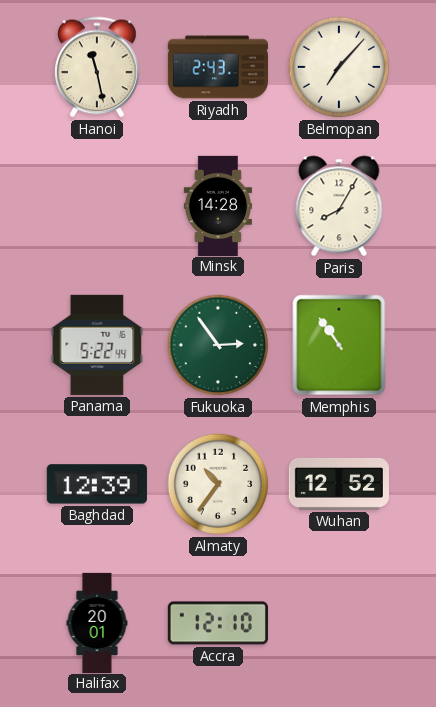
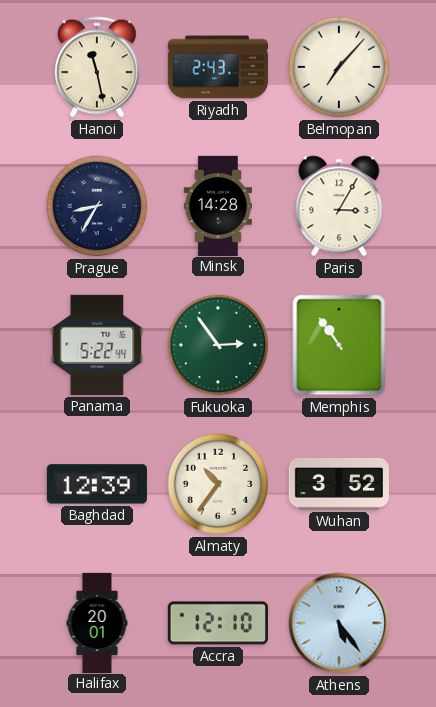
Prague: none -> 8:35 (97, 206)
Paris: 8:05 -> 3:05 (339, 206)
Wuhan: 12:52 -> 3:52 (339, 484)
Athens: none -> 5:24 (339, 623)
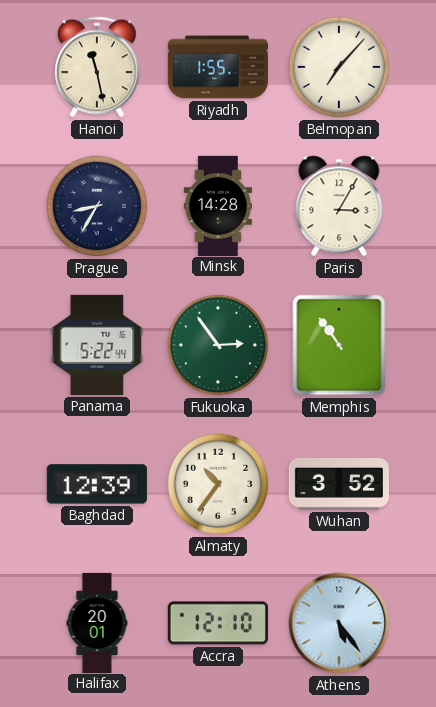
Riyadh: 2:43 -> 1:55 (217, 67)
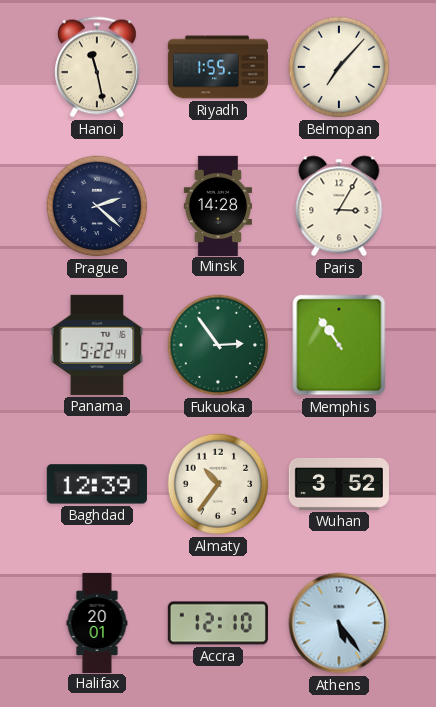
Prague: 8:35 -> 2:22 (97, 206)
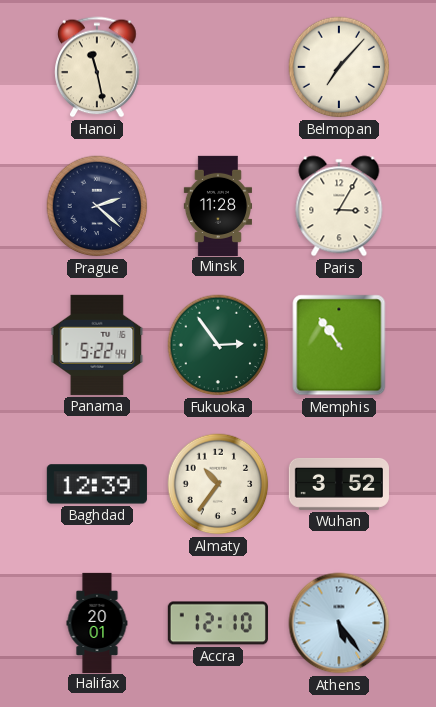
Riyadh: 1:55 -> none (217, 67)
Minsk: 14:28 -> 11:28 (217, 205)
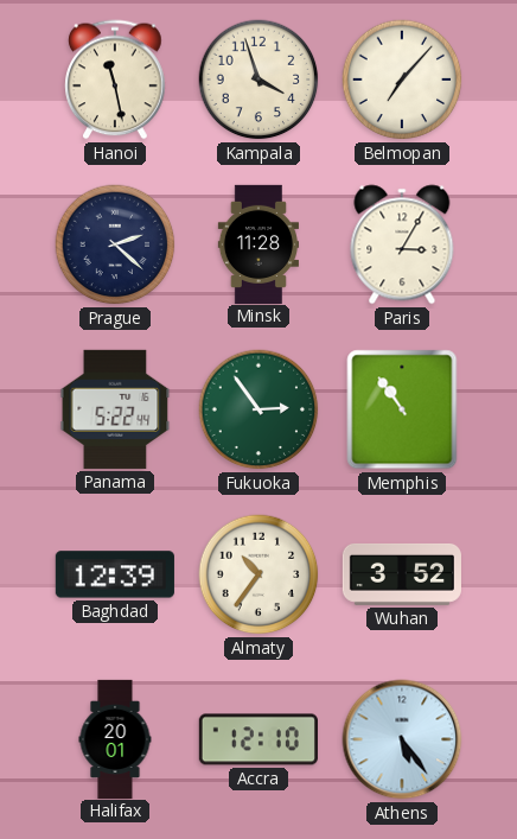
Kampala: none -> 3:57 (258, 80)
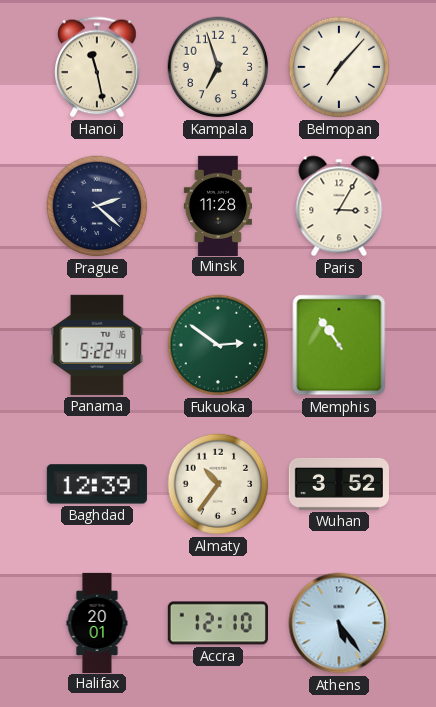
Kampala: 3:57 -> 6:57 (218, 67)
Fukuoka: 2:54 -> 2:51 (218, 345)
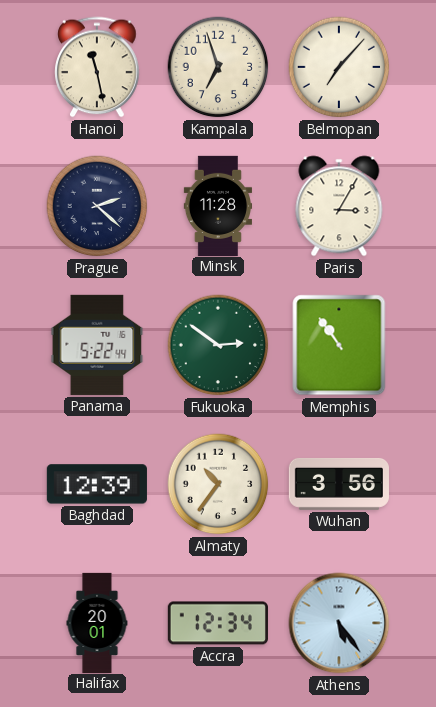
Wuhan: 3:52 -> 3:56 (339, 484)
Accra: 12:10 -> 12:34 (218, 623)
